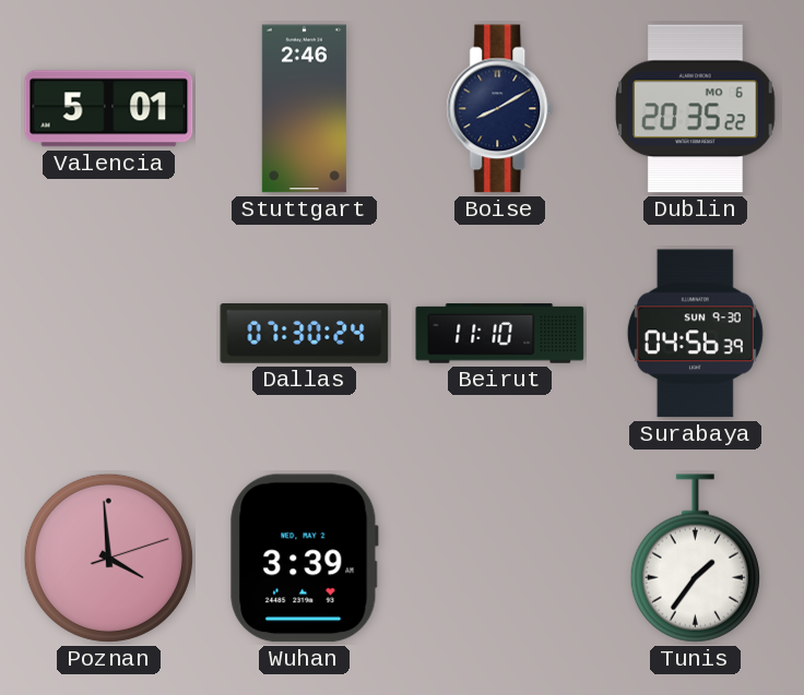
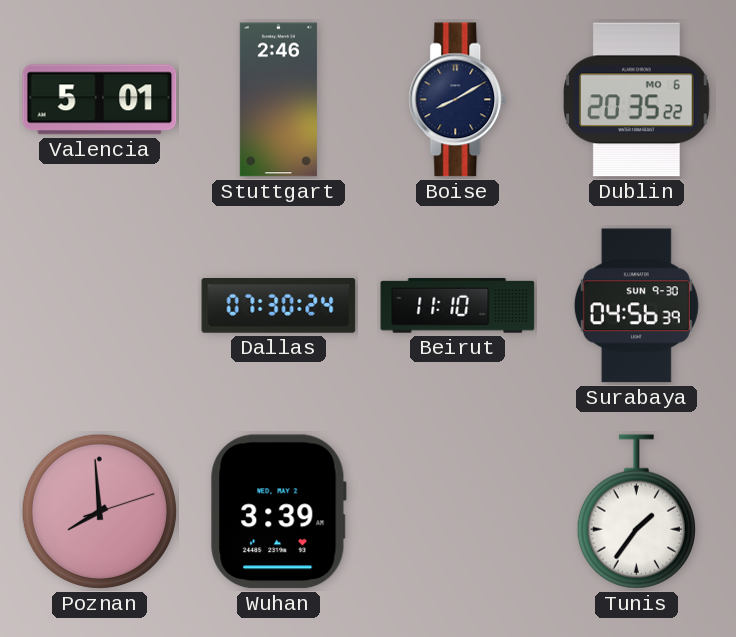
Poznan: 3:59 -> 7:59 (99, 511)
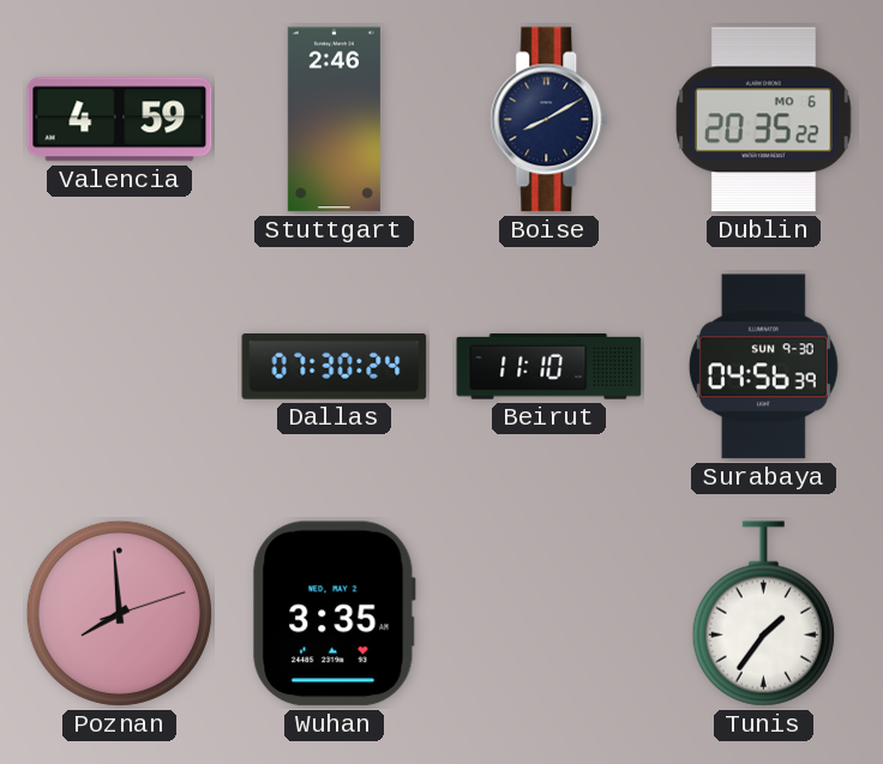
Valencia: 5:01 -> 4:59 (120, 120)
Wuhan: 3:39 -> 3:35 (334, 614)
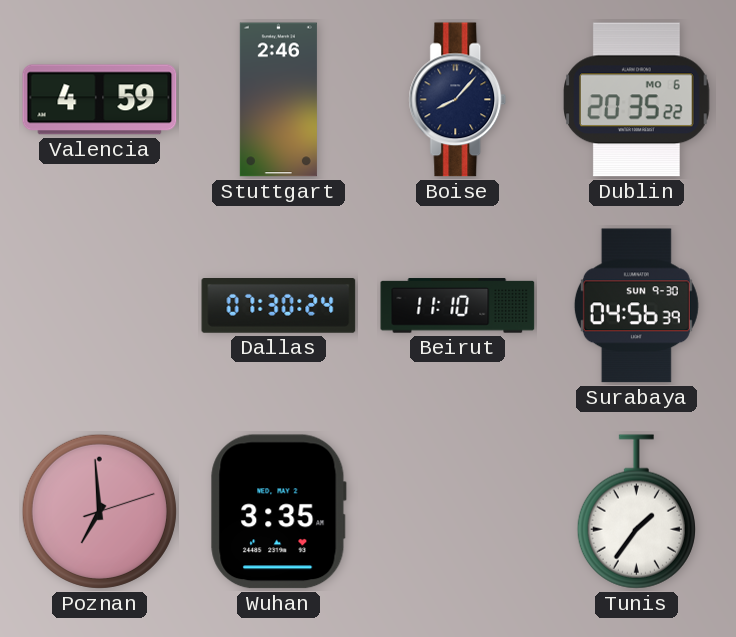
Boise: 8:10 -> 8:07 (458, 100)
Poznan: 7:59 -> 6:59 (99, 511)
